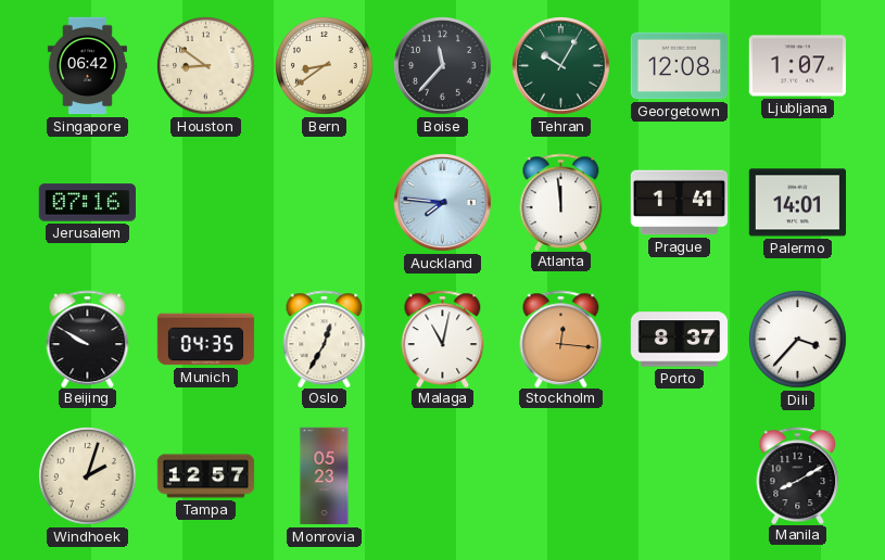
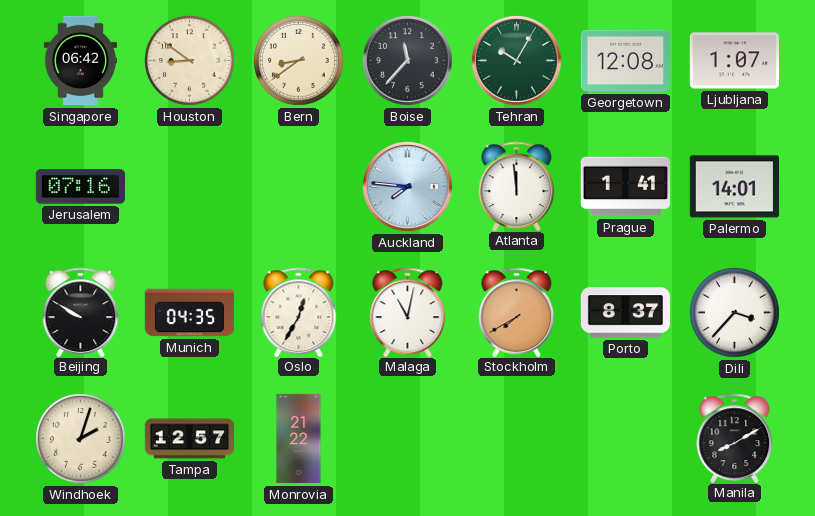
Stockholm: 12:16 -> 7:40 (517, 312)
Monrovia: 05:23 -> 21:22 (299, 439)
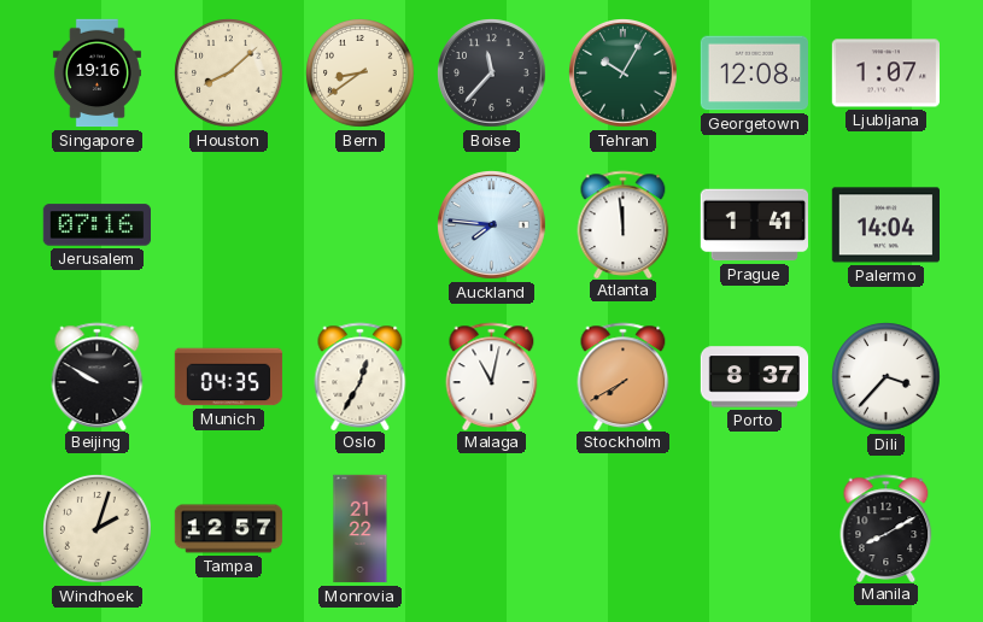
Singapore: 06:42 -> 19:16 (96, 74)
Houston: 8:51 -> 8:08 (229, 74)
Palermo: 14:01 -> 14:04 (885, 225)
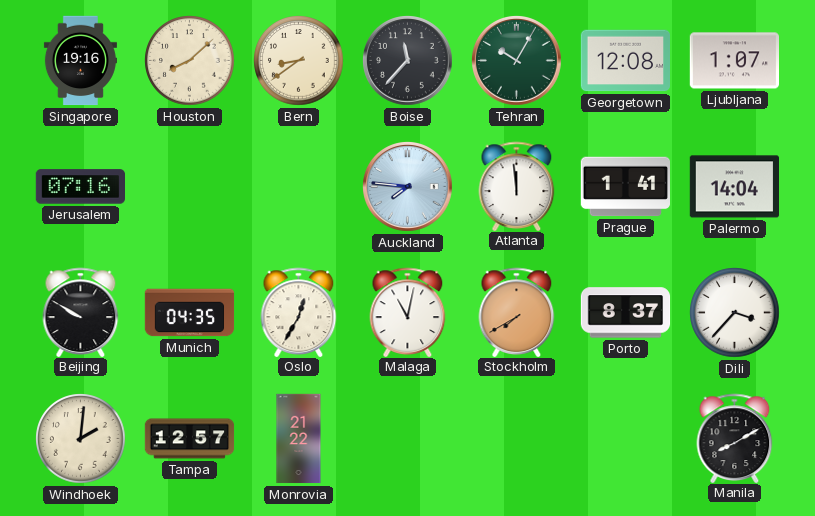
Windhoek: 2:03 -> 2:01 (81, 439)
